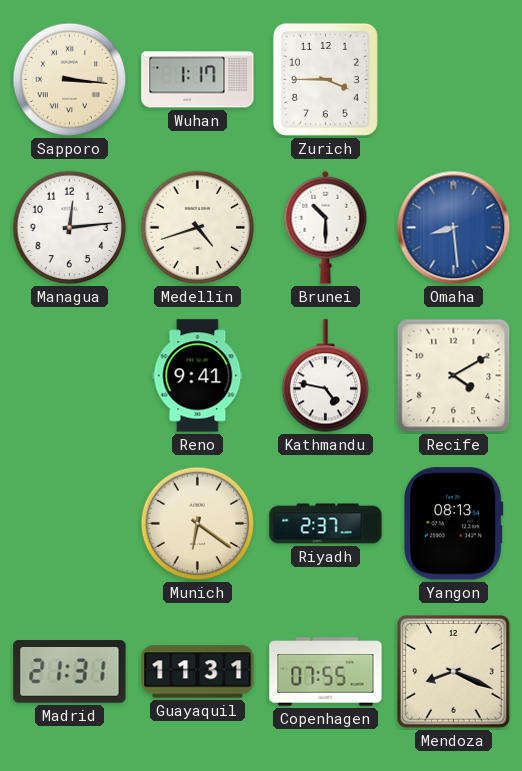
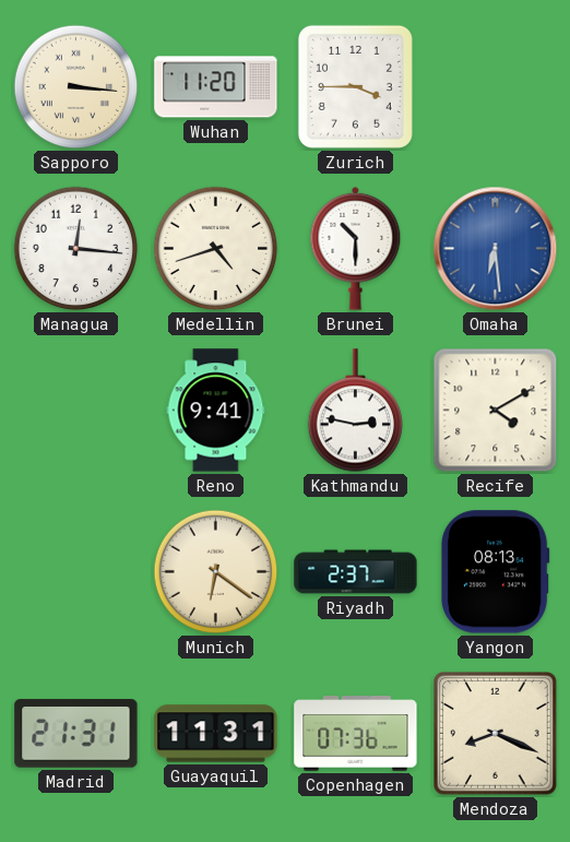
Wuhan: 1:17 -> 11:20 (216, 87)
Managua: 12:14 -> 12:16 (76, 249)
Omaha: 8:29 -> 6:29 (496, 249)
Kathmandu: 4:47 -> 2:47 (356, 411)
Copenhagen: 07:55 -> 07:36 (356, 734)
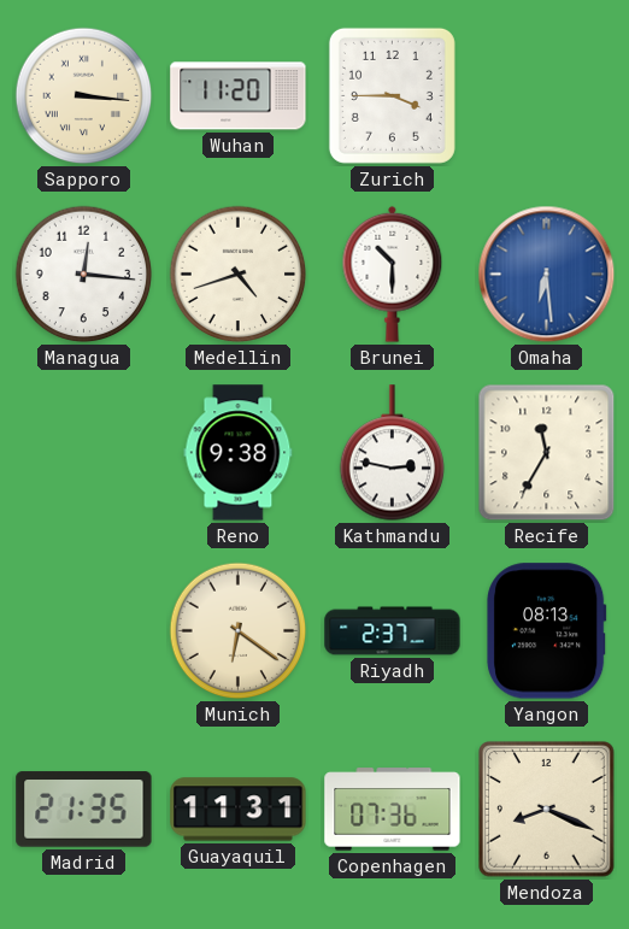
Reno: 9:41 -> 9:38 (239, 453)
Recife: 4:10 -> 11:35 (547, 453)
Madrid: 21:31 -> 21:35 (84, 810)
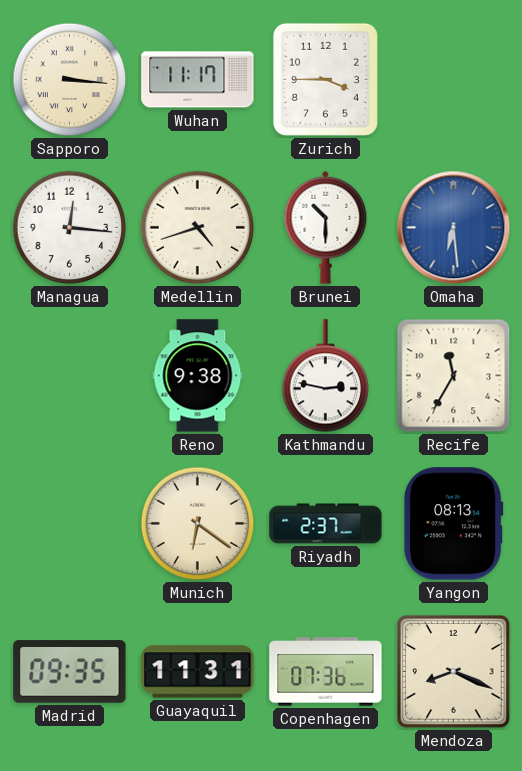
Wuhan: 11:20 -> 11:17 (198, 80)
Madrid: 21:35 -> 09:35 (70, 672)
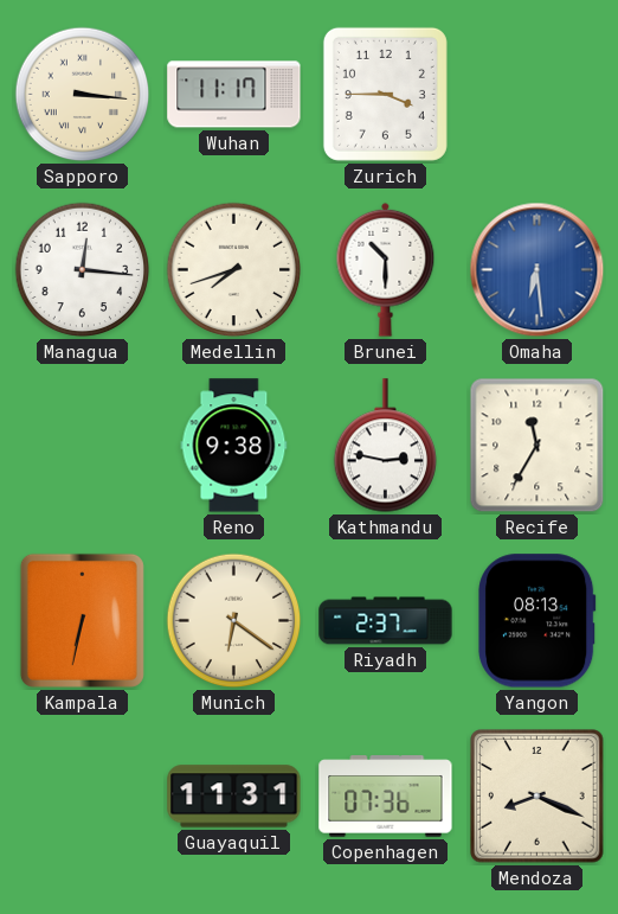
Medellin: 4:42 -> 7:42 (234, 270)
Kampala: none -> 6:32 (82, 620)
Madrid: 09:35 -> none (70, 672)
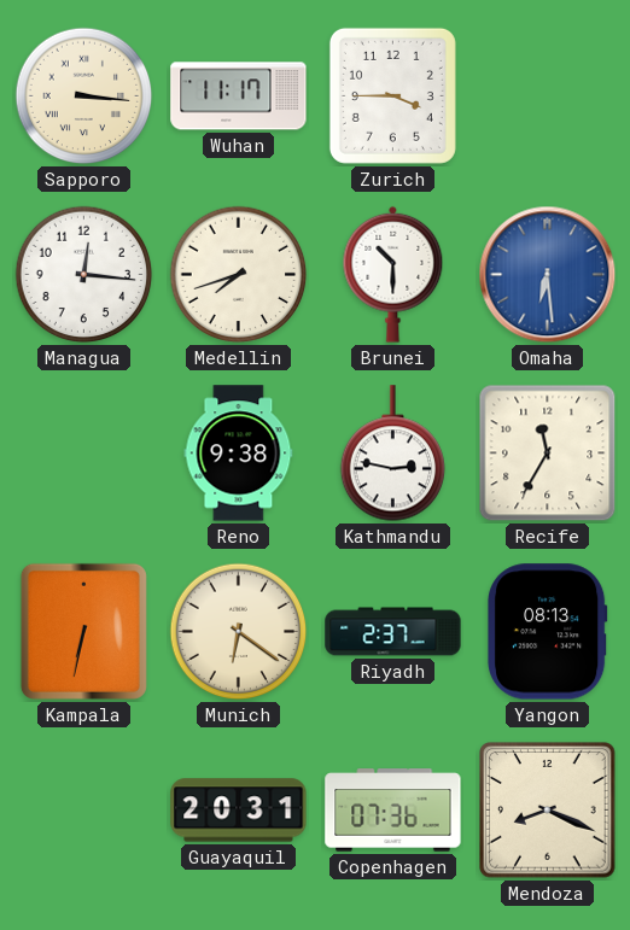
Guayaquil: 11:31 -> 20:31 (239, 811)
